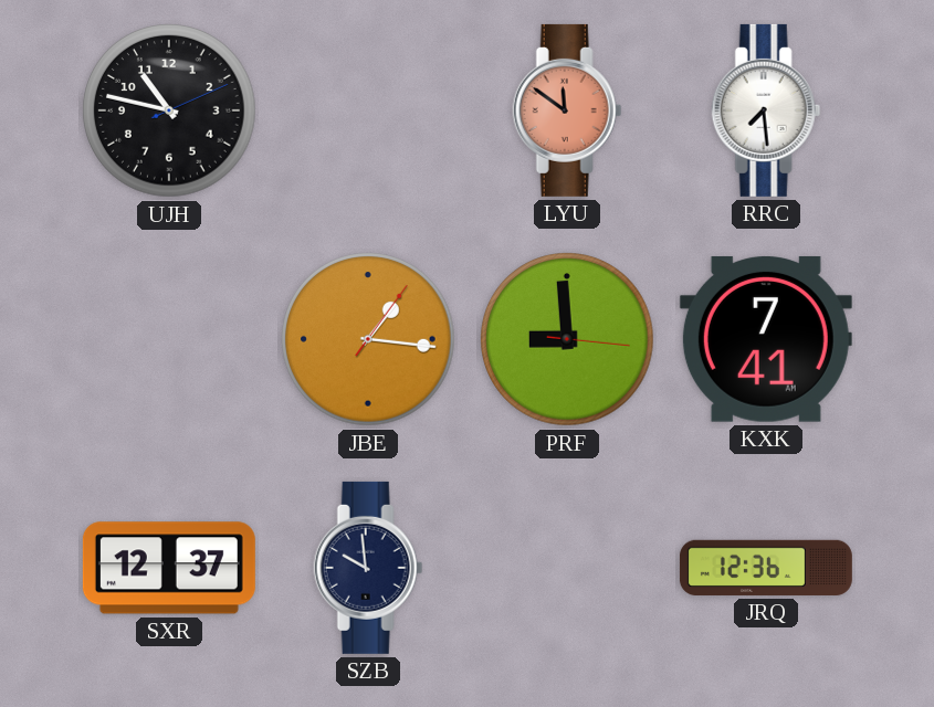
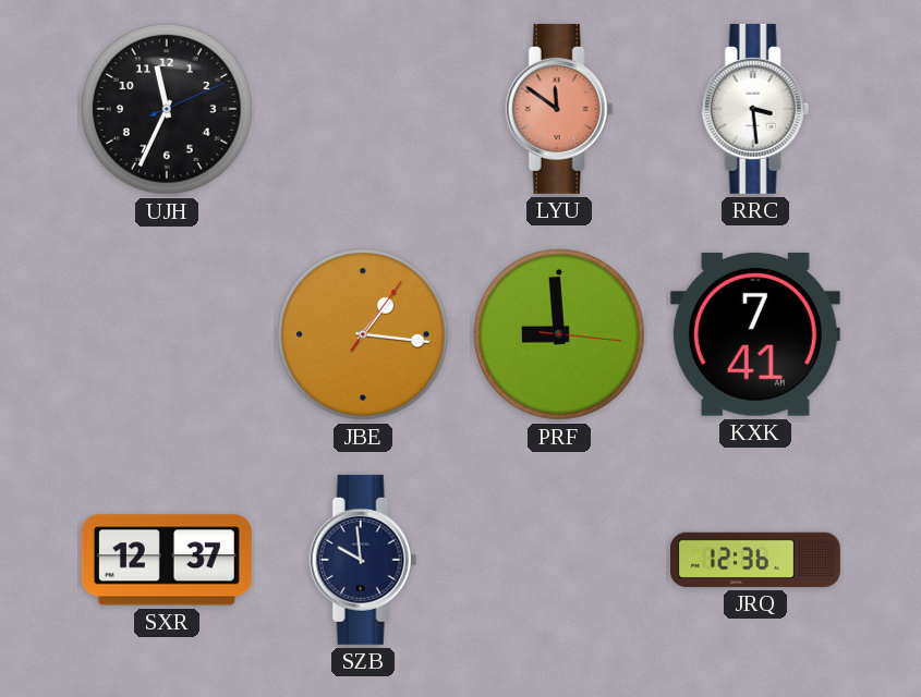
UJH: 10:47 -> 11:34 (167, 109)
RRC: 7:29 -> 3:29 (755, 109)
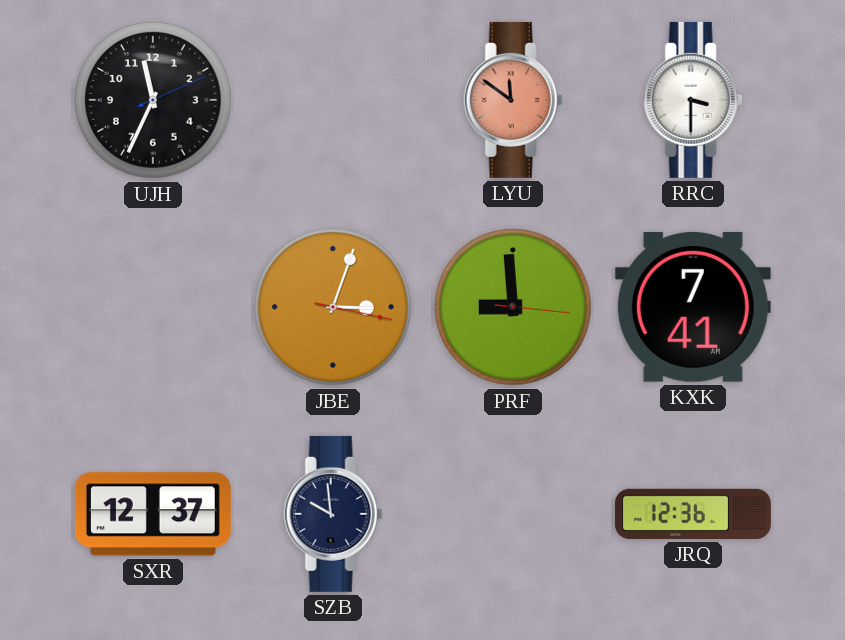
RRC: 3:29 -> 3:30 (693, 100)
JBE: 1:16 -> 3:03 (333, 307)
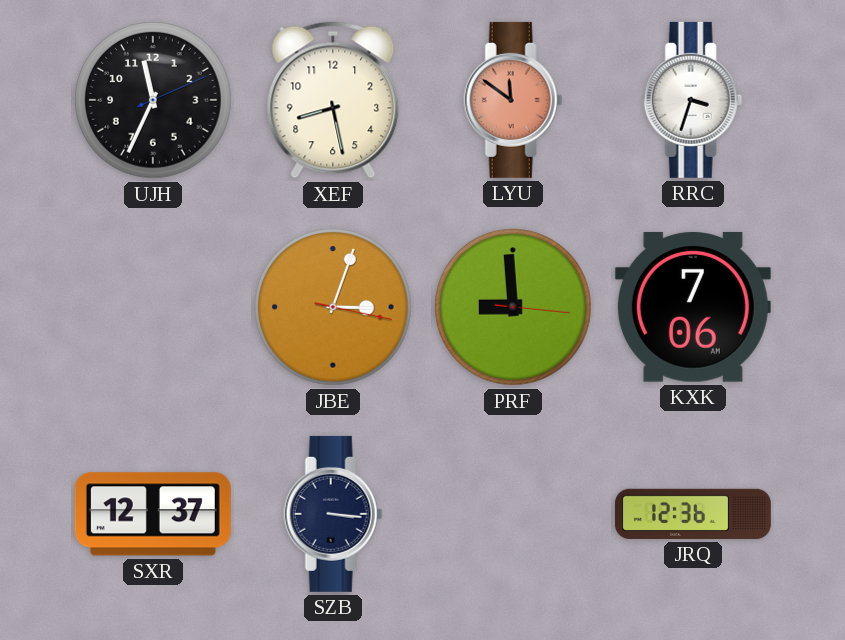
XEF: none -> 8:28 (333, 100)
RRC: 3:30 -> 3:33 (693, 100)
KXK: 7:41 -> 7:06 (693, 307)
SZB: 9:59 -> 3:16 (333, 514)
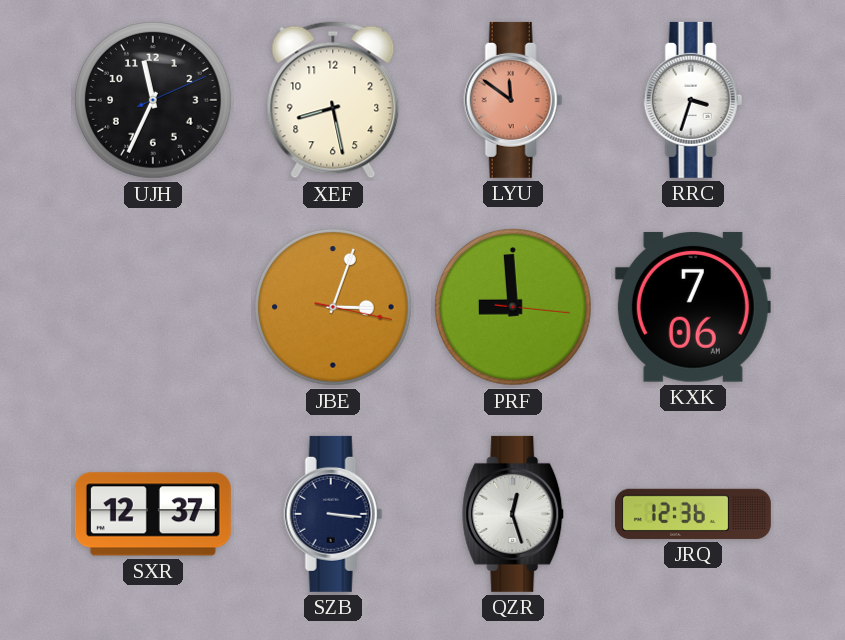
QZR: none -> 12:27 (514, 514)
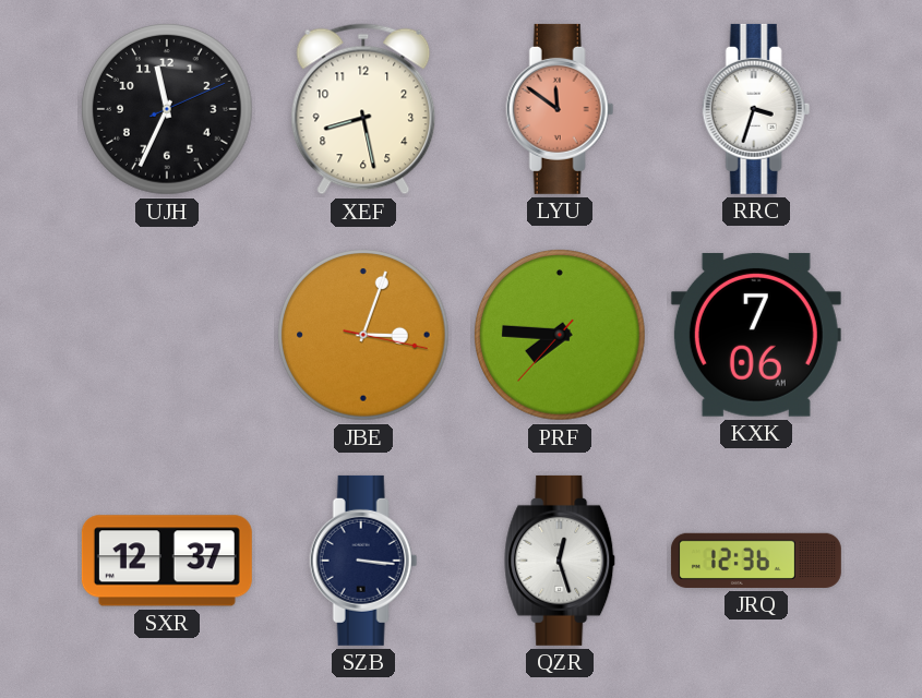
PRF: 8:59 -> 7:45 (560, 335)
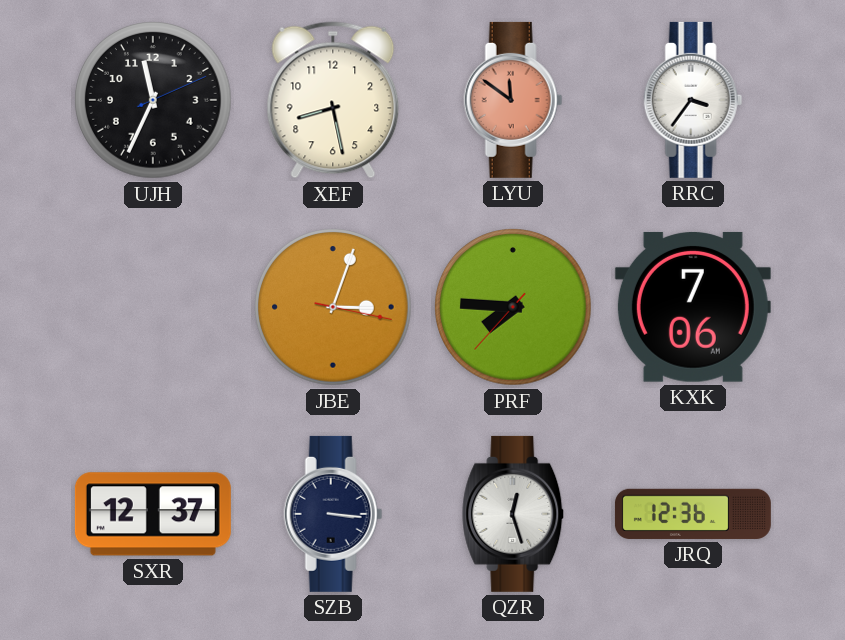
RRC: 3:33 -> 3:36 (693, 100)
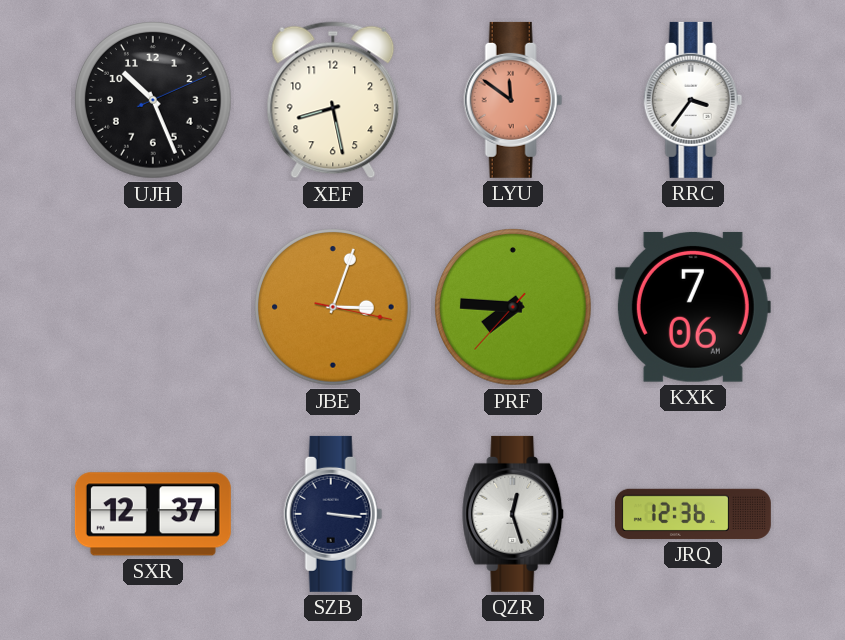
UJH: 11:34 -> 10:26 (153, 100)
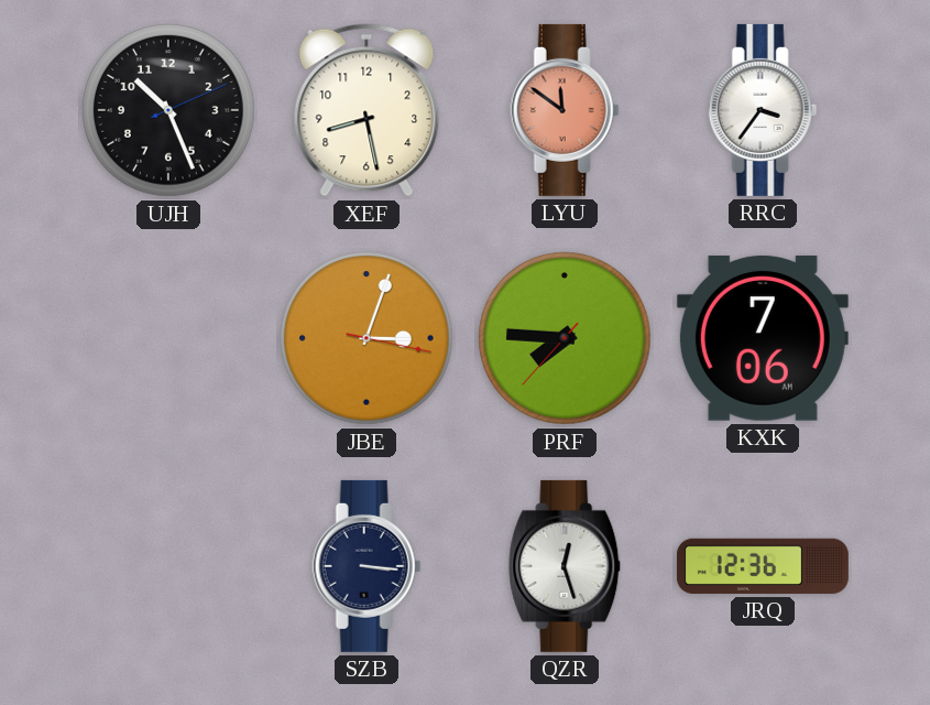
SXR: 12:37 -> none (153, 514)
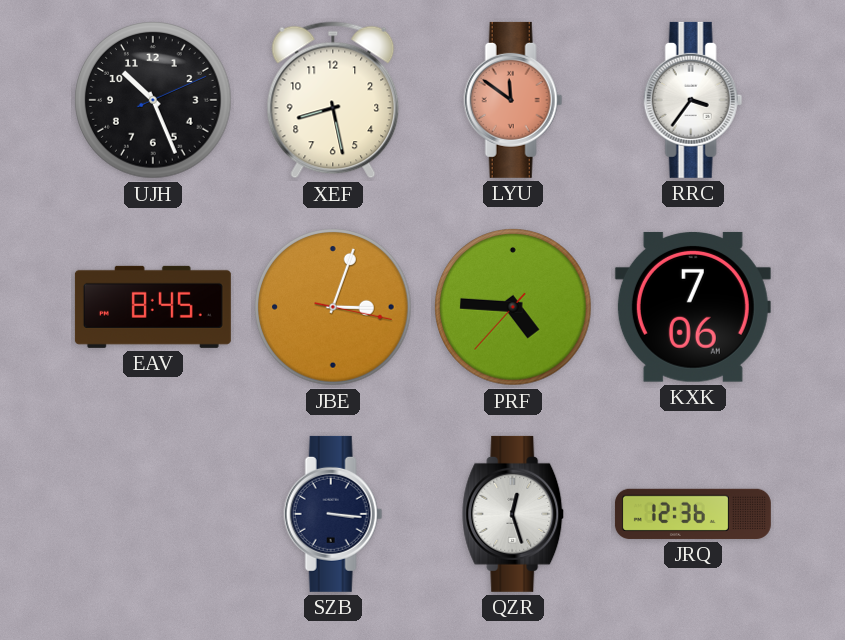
EAV: none -> 8:45 (153, 307)
PRF: 7:45 -> 4:45 (513, 307)
